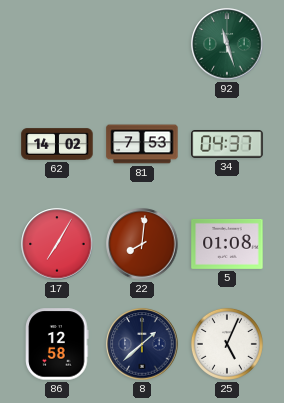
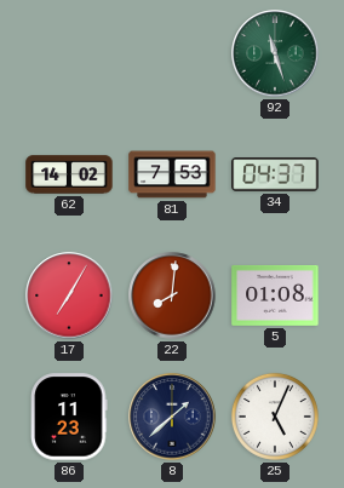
86: 12:58 -> 11:23 (69, 417)
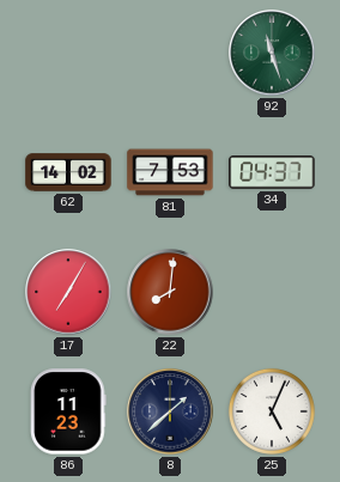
5: 01:08 -> none (275, 295)
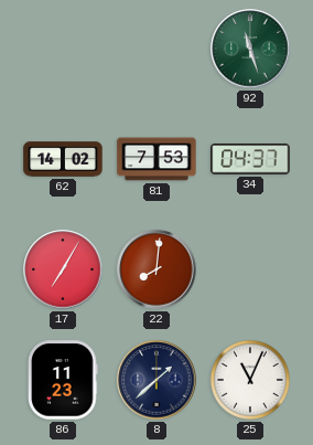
25: 5:04 -> 11:04 (250, 380)
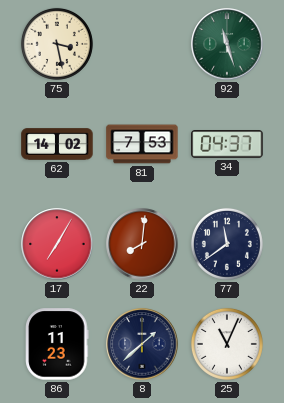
75: none -> 3:28 (57, 44)
77: none -> 11:39 (227, 244)
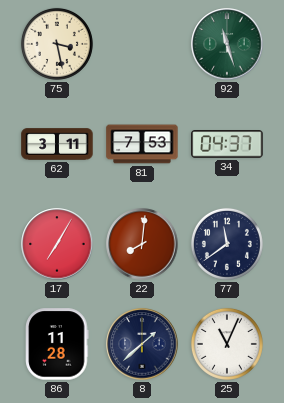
62: 14:02 -> 3:11 (57, 144)
86: 11:23 -> 11:28 (57, 344)
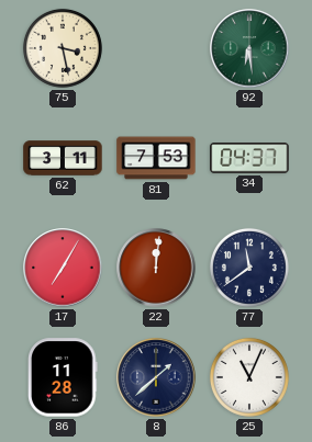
92: 11:27 -> 6:29 (249, 48)
22: 8:01 -> 12:01 (156, 268)
